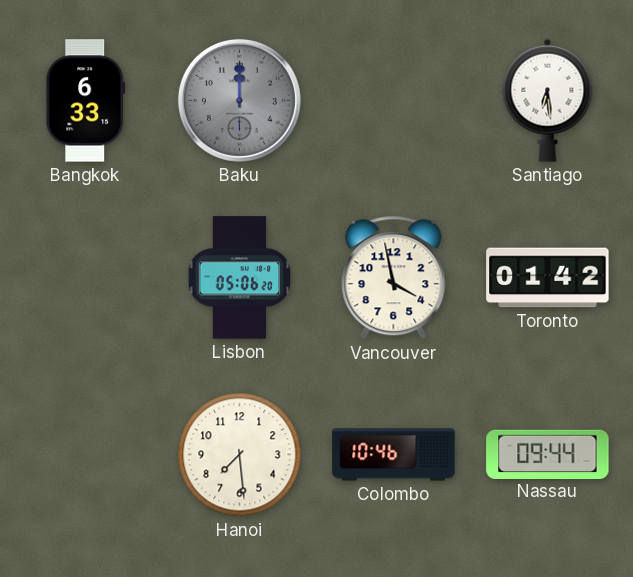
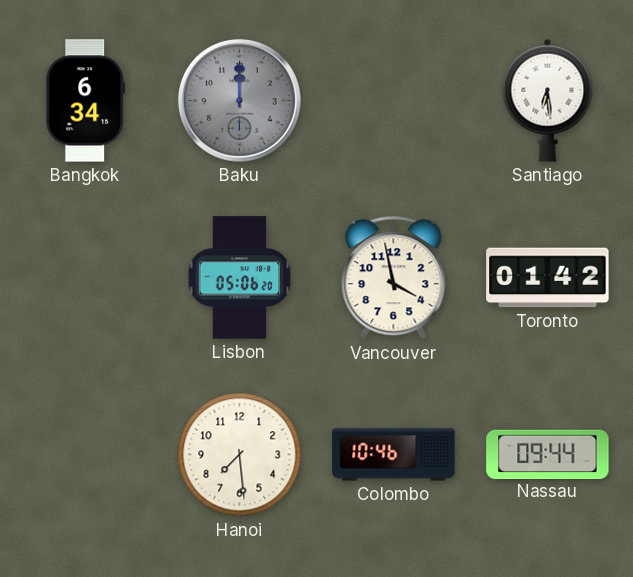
Bangkok: 6:33 -> 6:34 (86, 101)
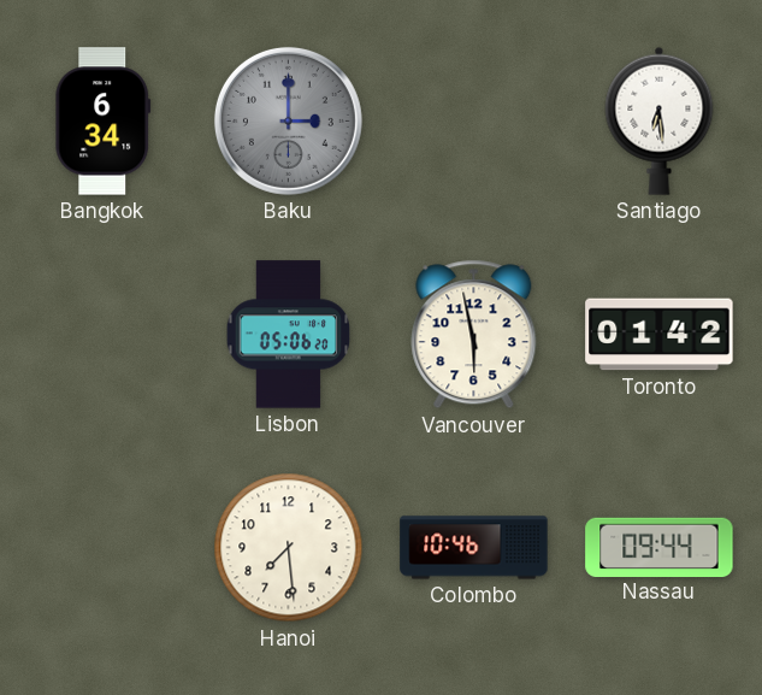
Baku: 12:00 -> 3:00 (288, 120)
Vancouver: 3:58 -> 5:58 (474, 335)
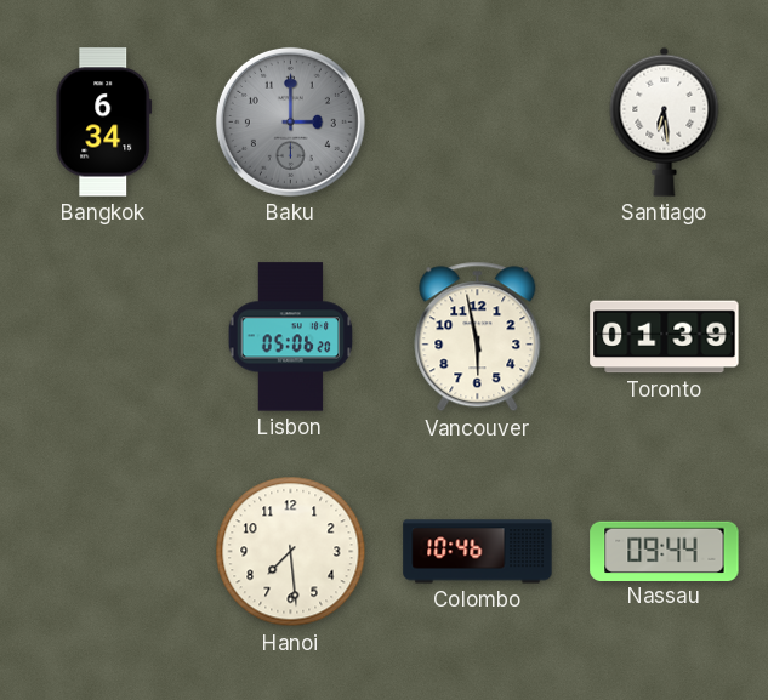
Toronto: 01:42 -> 01:39 (665, 337)
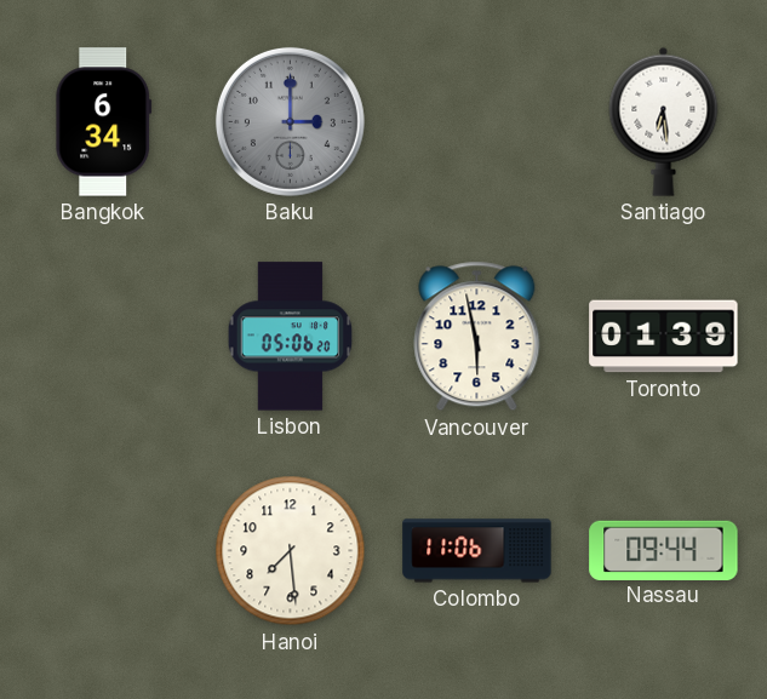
Colombo: 10:46 -> 11:06 (477, 551)
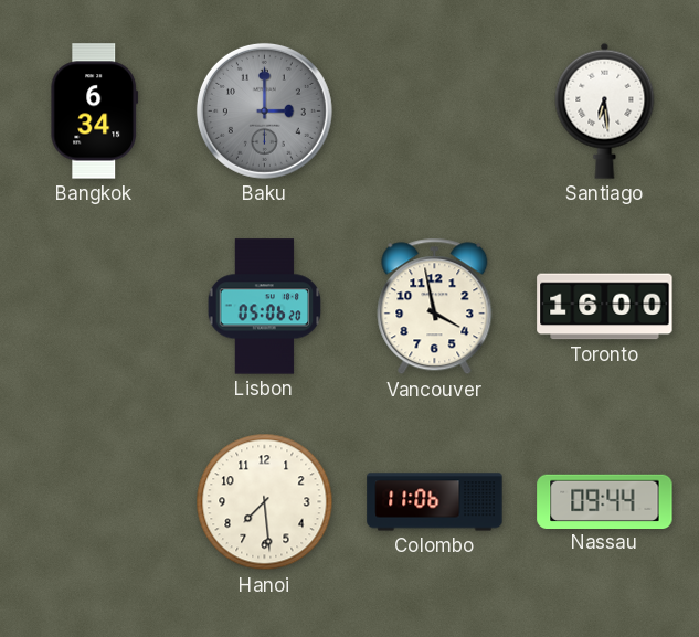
Vancouver: 5:58 -> 3:58 (435, 307)
Toronto: 01:39 -> 16:00 (605, 307)
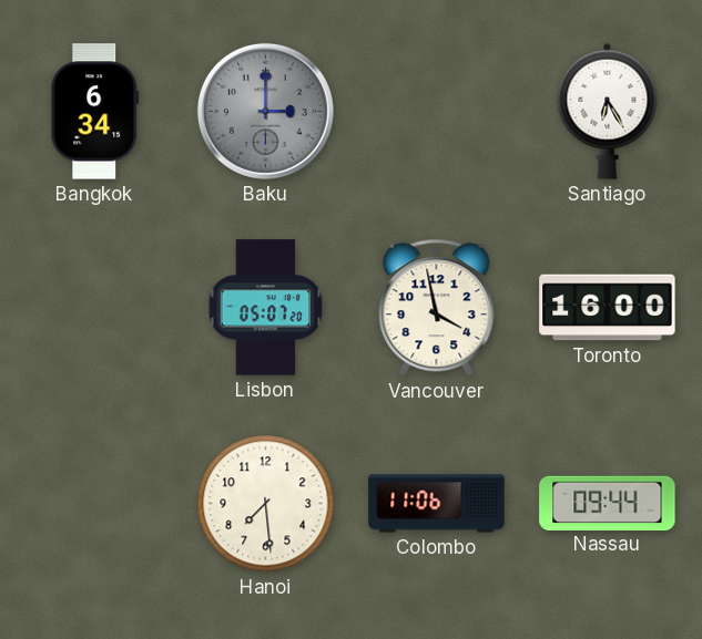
Santiago: 6:29 -> 6:25 (608, 111)
Lisbon: 05:06 -> 05:07 (266, 308)
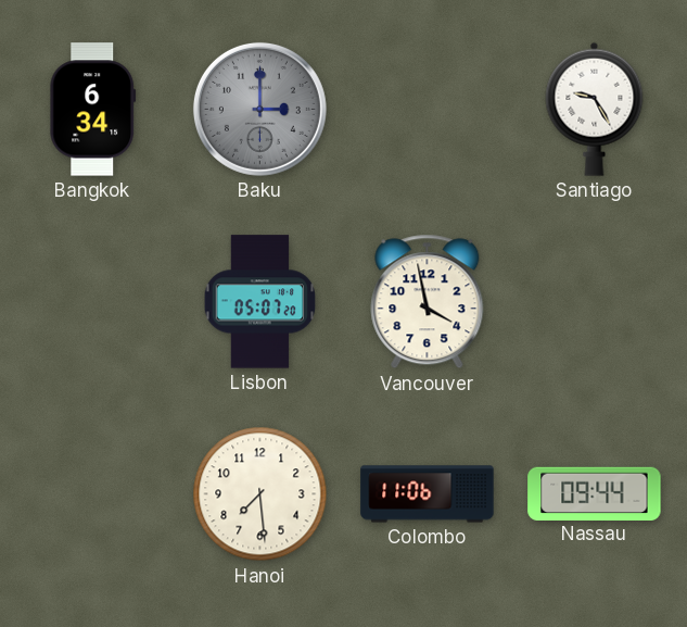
Santiago: 6:25 -> 9:25 (595, 109)
Toronto: 16:00 -> none (608, 308)
